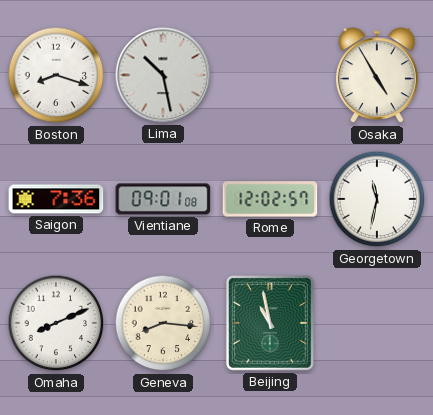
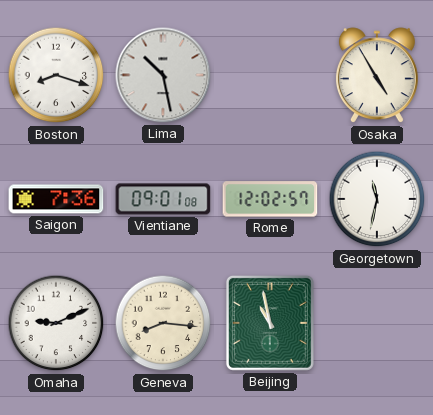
Omaha: 8:11 -> 9:11 (56, 323)
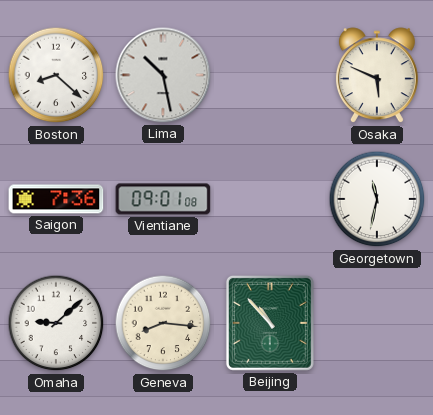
Boston: 8:18 -> 8:22 (56, 75)
Osaka: 4:55 -> 5:49 (377, 76)
Rome: 12:02 -> none (270, 199)
Omaha: 9:11 -> 9:08 (56, 323)
Beijing: 10:58 -> 10:53 (270, 323)
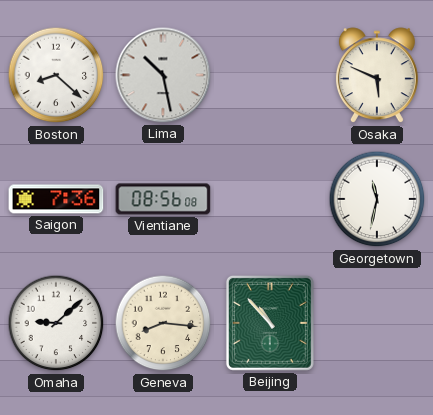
Vientiane: 09:01 -> 08:56 (163, 199)
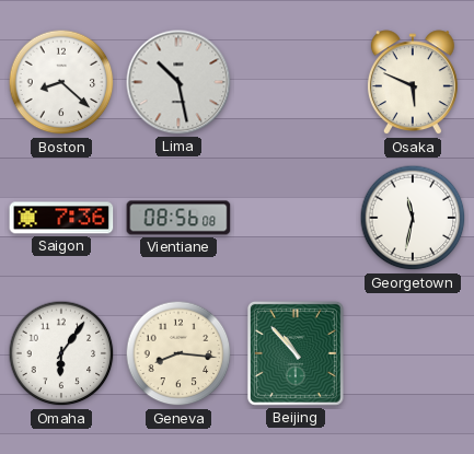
Omaha: 9:08 -> 6:06 (61, 353)
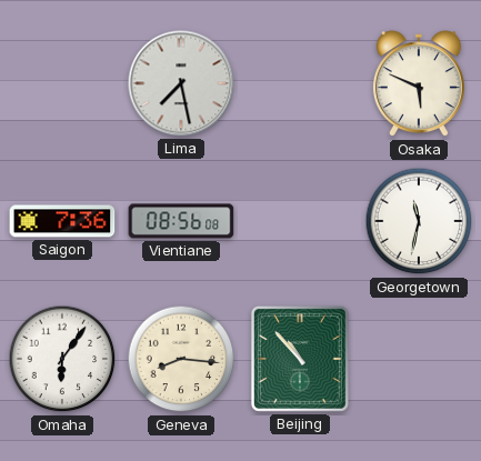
Boston: 8:22 -> none (61, 82)
Lima: 10:28 -> 7:28 (181, 83)
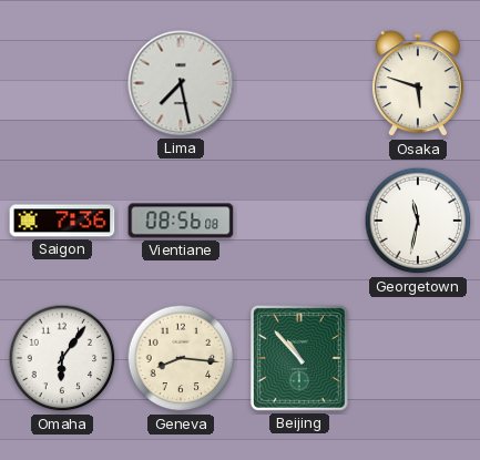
Osaka: 5:49 -> 5:48 (418, 84)
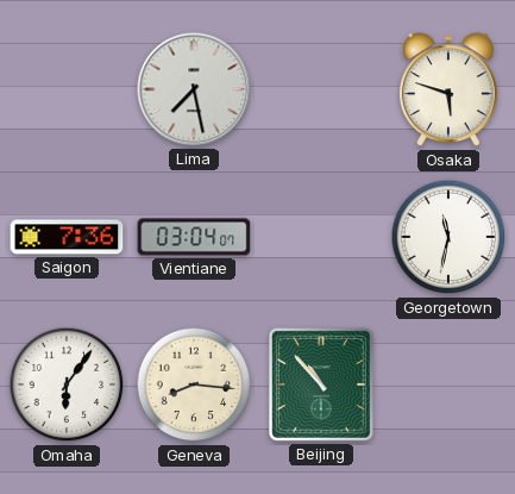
Vientiane: 08:56 -> 03:04 (194, 237)
